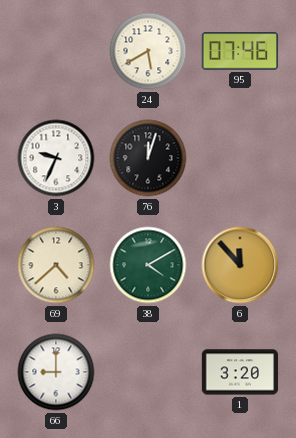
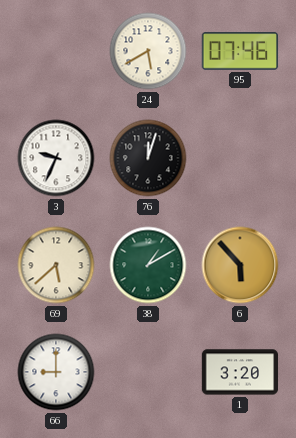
69: 4:38 -> 5:38 (56, 265)
38: 4:10 -> 1:10 (148, 265)
6: 11:53 -> 5:53 (240, 265)
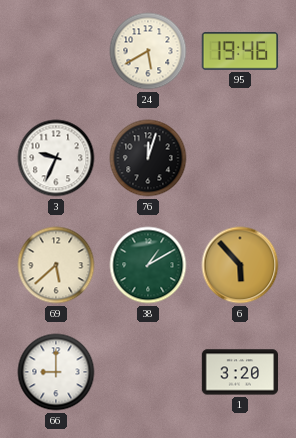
95: 07:46 -> 19:46 (240, 51)
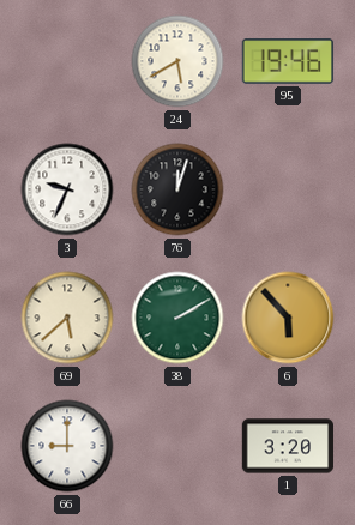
38: 1:10 -> 2:10 (177, 318)
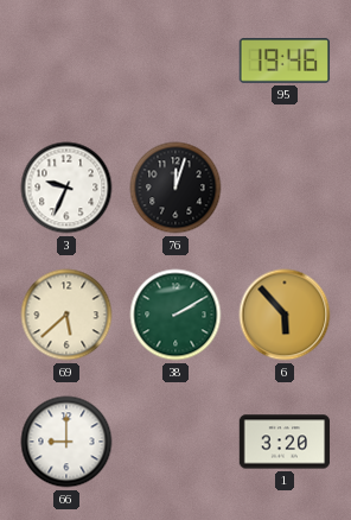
24: 5:40 -> none (177, 61)
